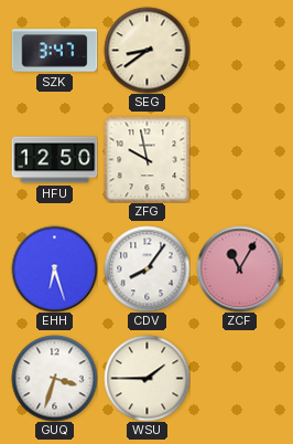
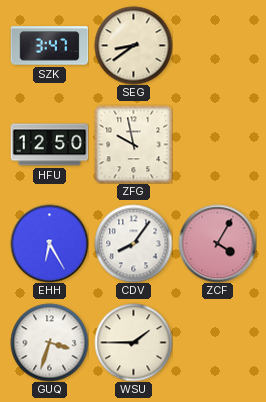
EHH: 6:27 -> 6:25 (49, 243)
ZCF: 11:05 -> 4:05 (217, 243)
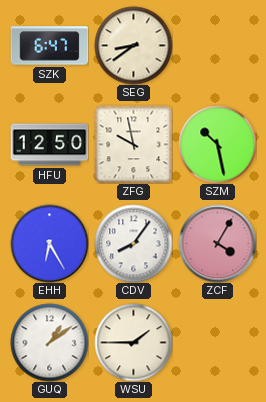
SZK: 3:47 -> 6:47 (49, 46)
SZM: none -> 10:28 (217, 144)
GUQ: 3:33 -> 1:09 (49, 342)
